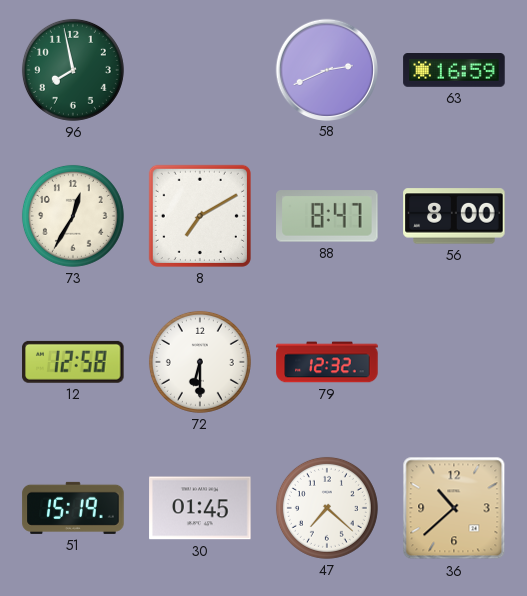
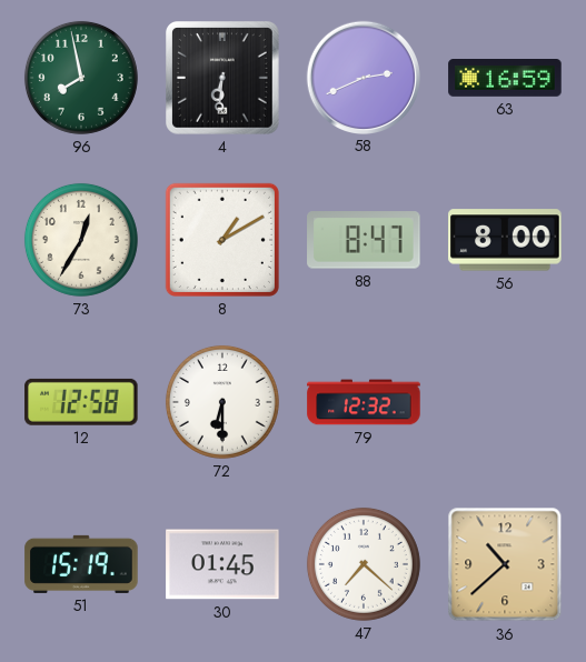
4: none -> 6:31 (224, 79)
8: 7:10 -> 1:10 (222, 240)
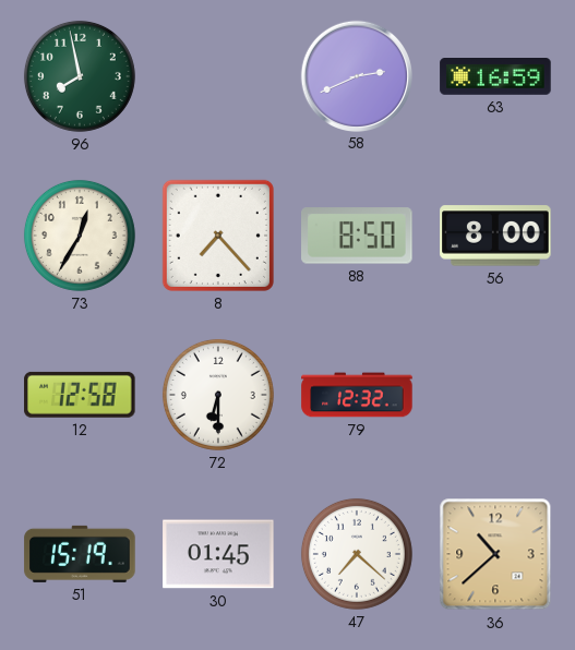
4: 6:31 -> none (224, 79)
8: 1:10 -> 7:23 (218, 236)
88: 8:47 -> 8:50 (357, 236)
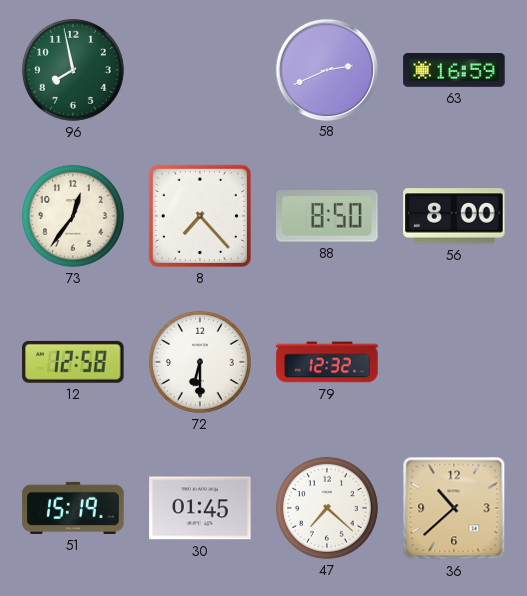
73: 12:35 -> 12:36 (73, 216)
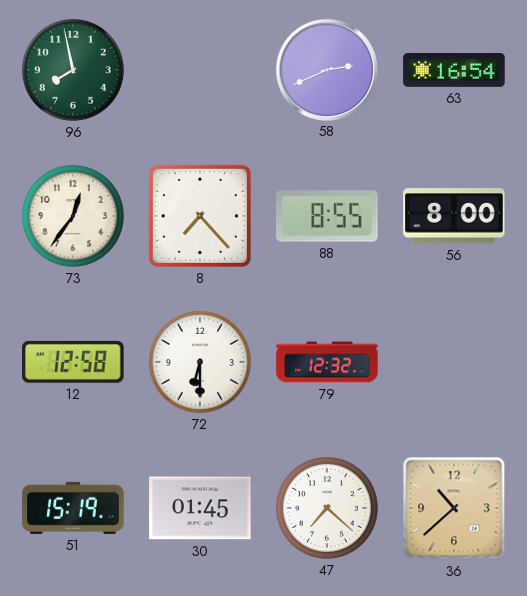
63: 16:59 -> 16:54 (454, 71)
88: 8:50 -> 8:55 (327, 216)
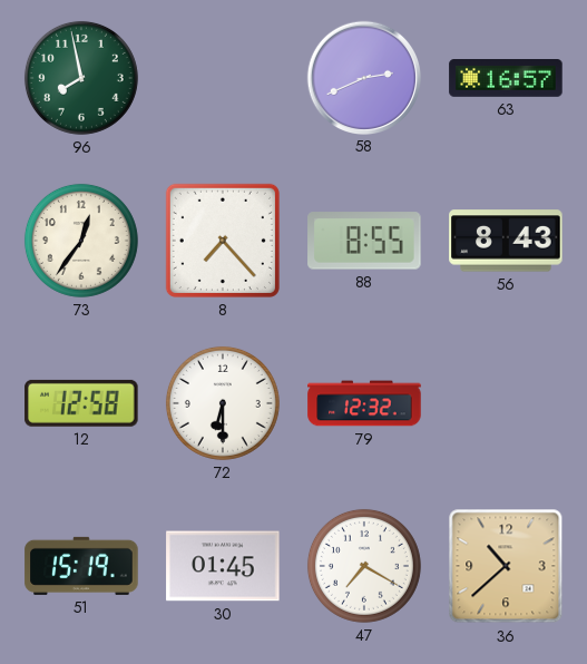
63: 16:54 -> 16:57 (506, 79)
56: 8:00 -> 8:43 (506, 241)
47: 7:22 -> 7:20 (364, 566)
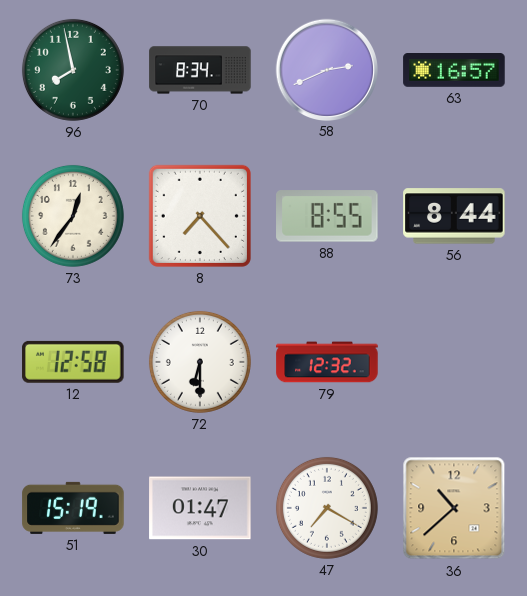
70: none -> 8:34 (200, 70)
56: 8:43 -> 8:44 (454, 216)
30: 01:45 -> 01:47 (200, 508)
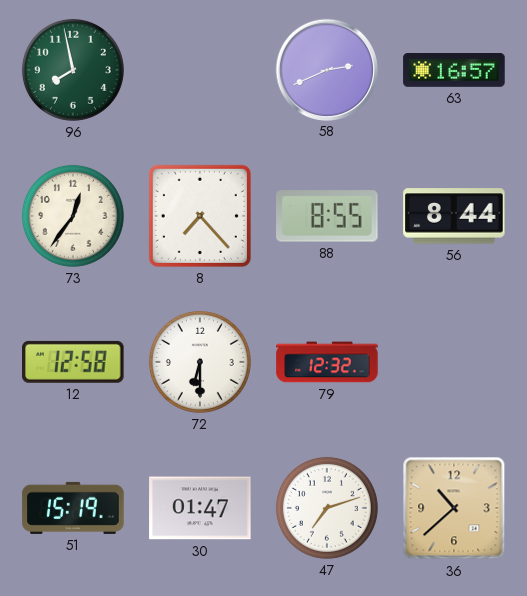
70: 8:34 -> none (200, 70)
47: 7:20 -> 7:12 (327, 508)
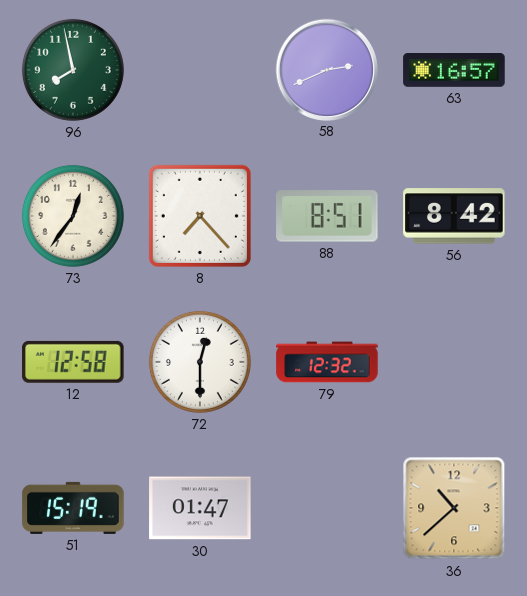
88: 8:55 -> 8:51 (327, 216)
56: 8:44 -> 8:42 (454, 216)
72: 6:30 -> 12:30 (200, 362)
47: 7:12 -> none (327, 508)
